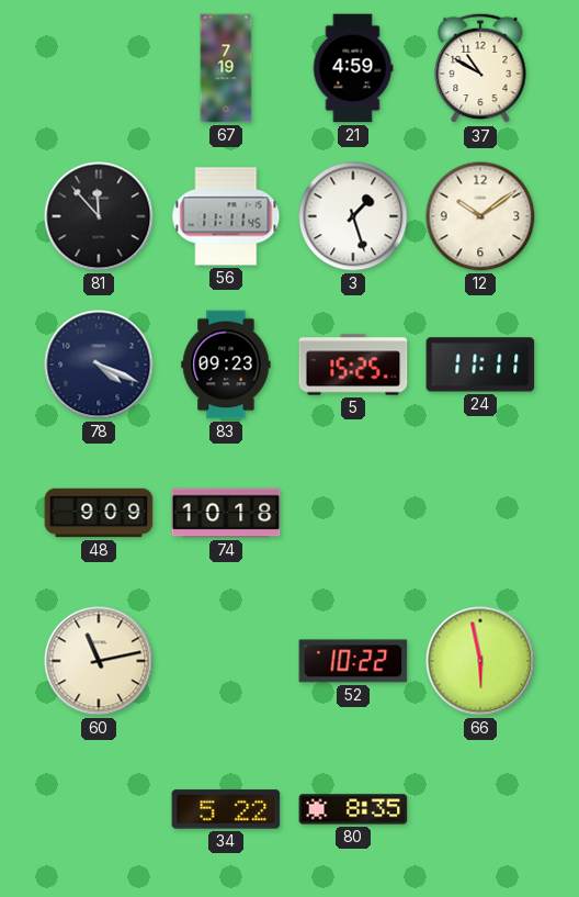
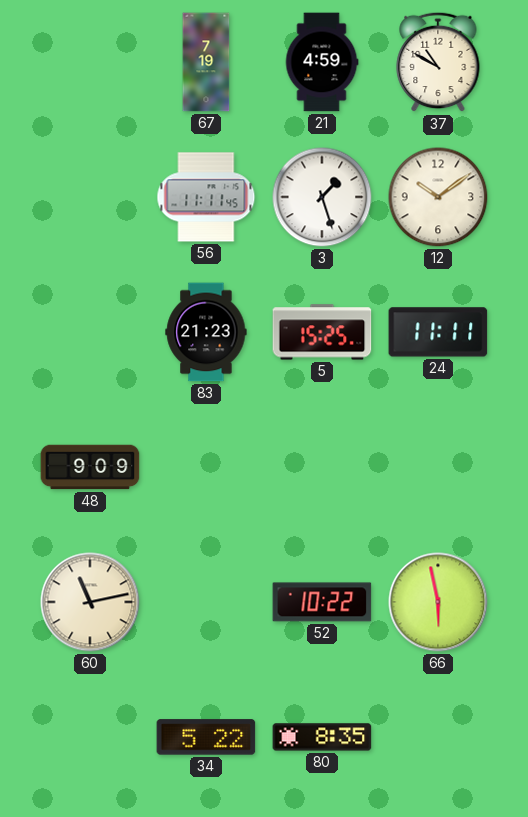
81: 11:53 -> none (99, 216)
78: 4:19 -> none (99, 365)
83: 09:23 -> 21:23 (206, 332)
74: 10:18 -> none (226, 513)
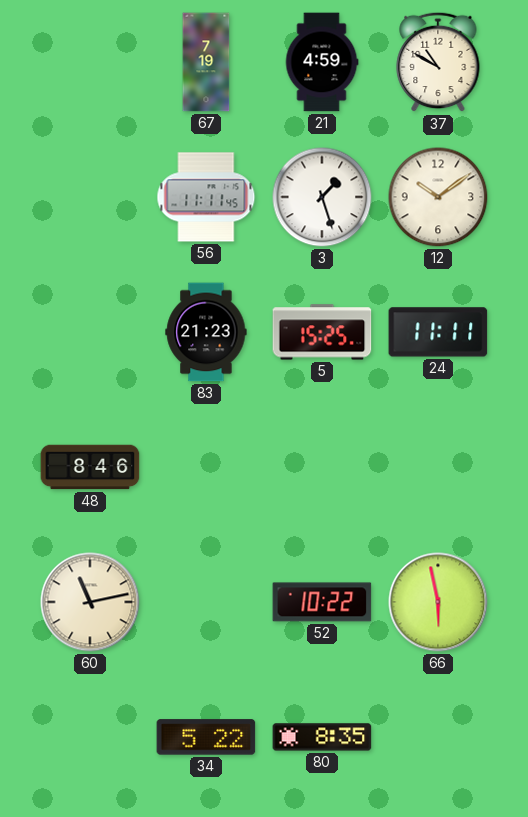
48: 9:09 -> 8:46 (90, 467)
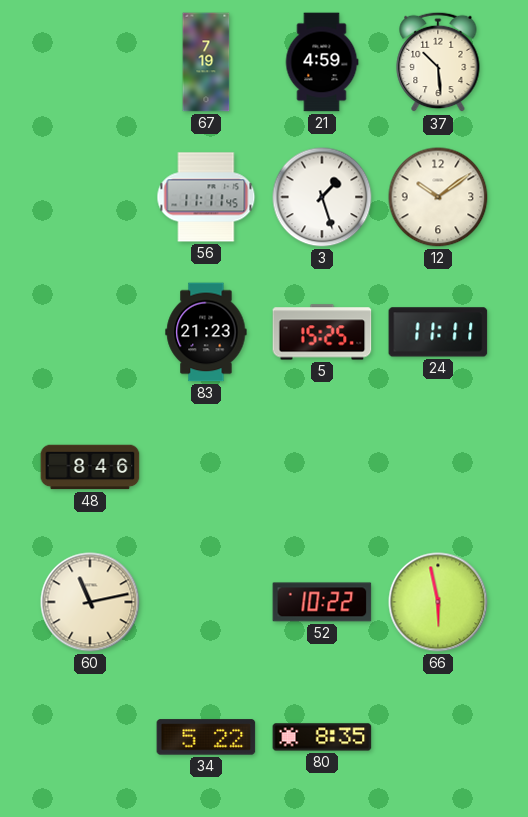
37: 10:50 -> 10:29 (438, 62)
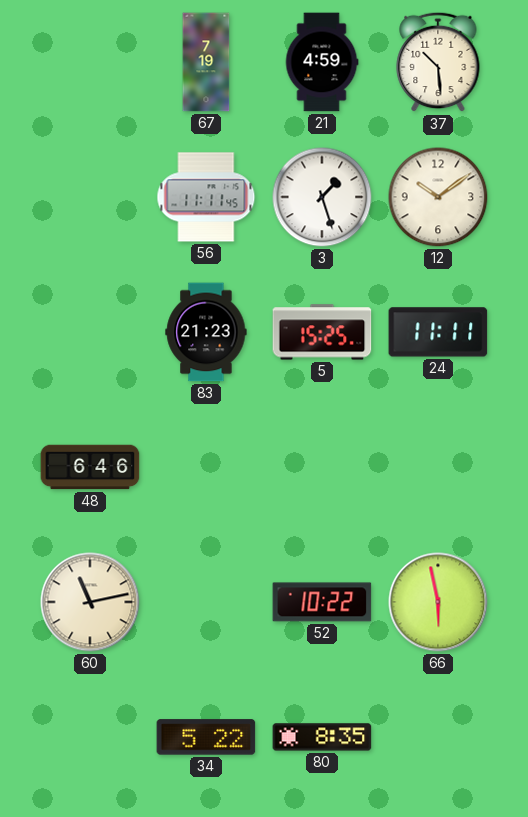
48: 8:46 -> 6:46 (90, 467)
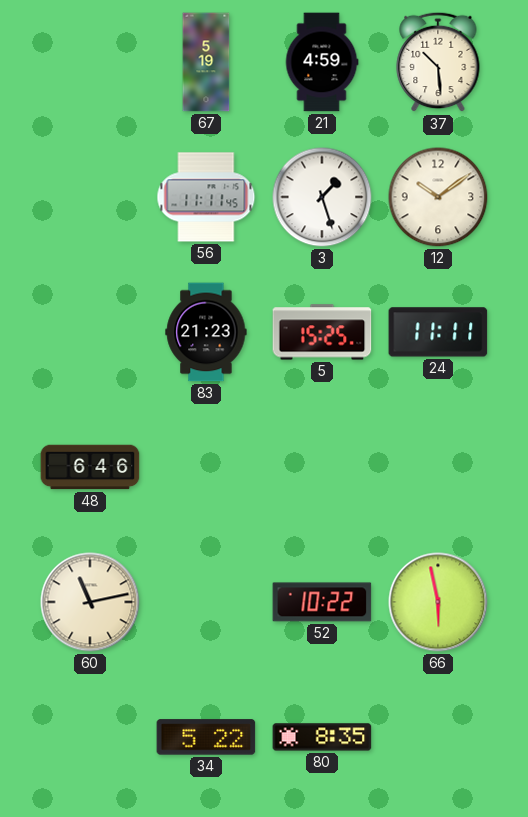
67: 7:19 -> 5:19 (206, 62)
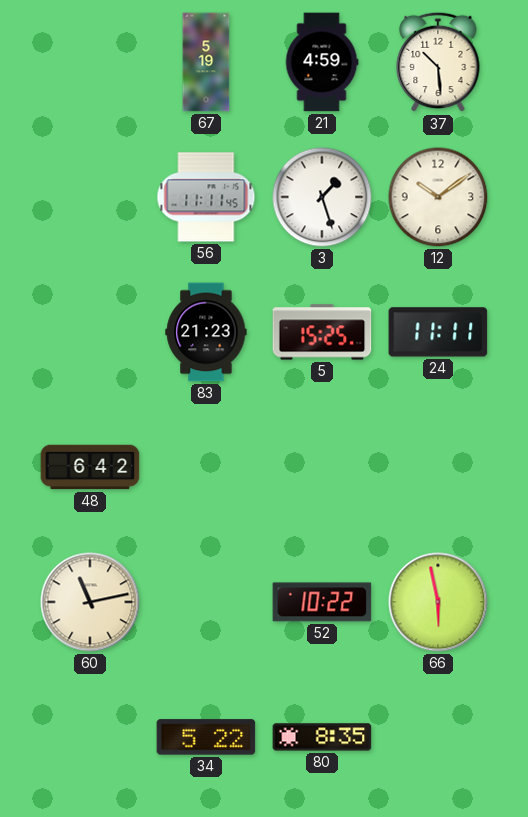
48: 6:46 -> 6:42 (90, 467)
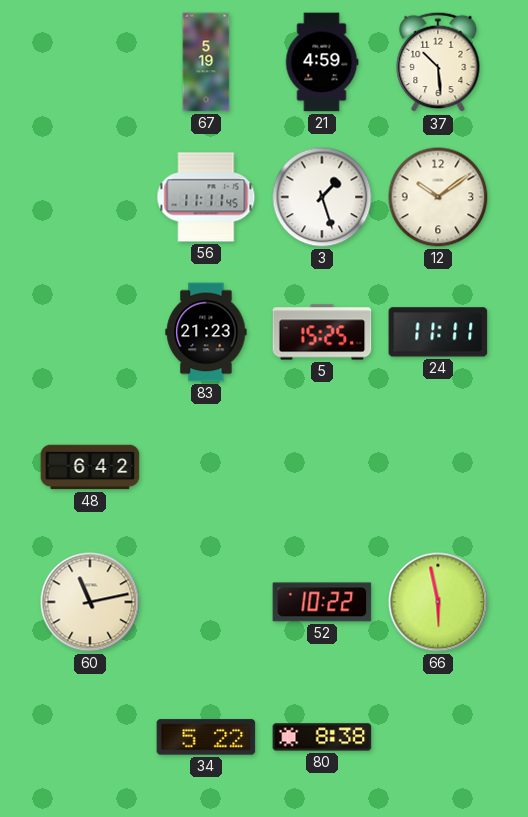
80: 8:35 -> 8:38 (322, 737)
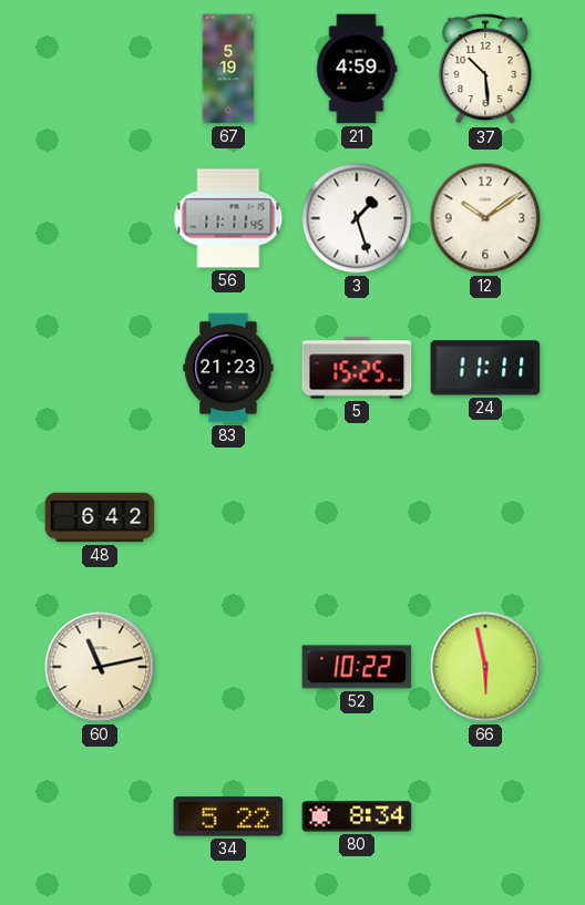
80: 8:38 -> 8:34 (357, 816)
